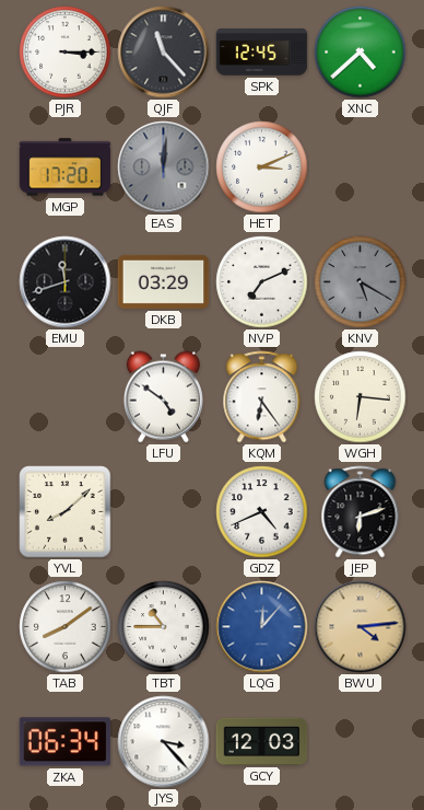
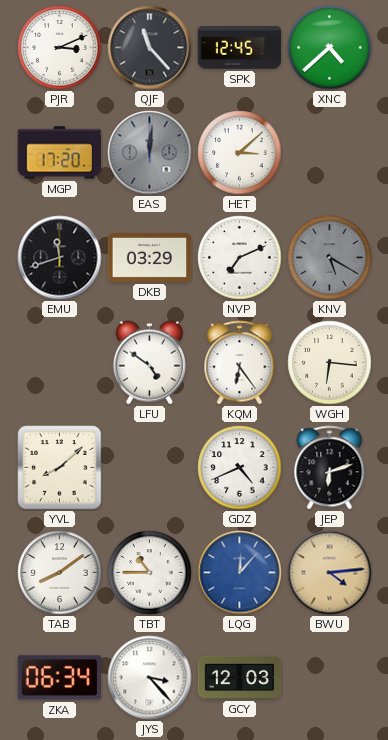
PJR: 3:15 -> 3:11 (60, 48)
HET: 3:11 -> 3:08 (240, 153)
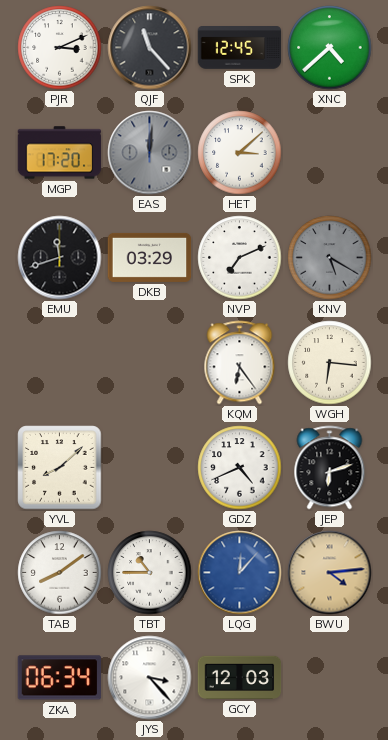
LFU: 4:51 -> none (149, 363)
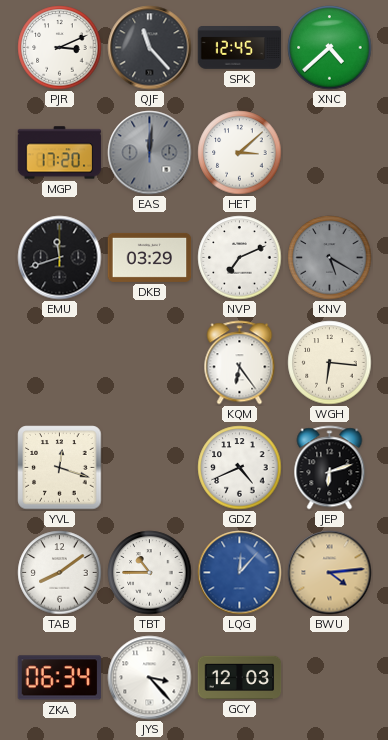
YVL: 8:08 -> 12:18 (60, 468)
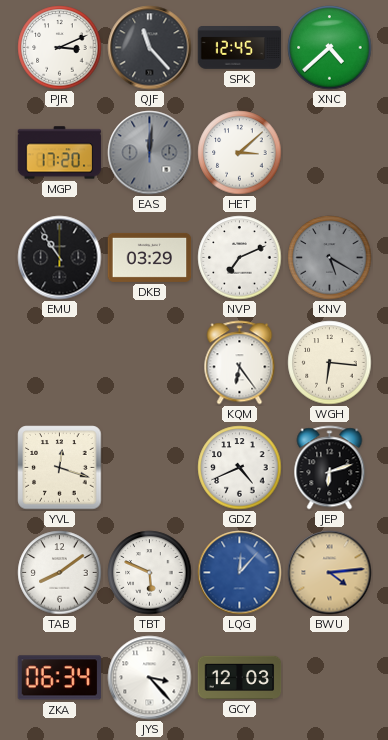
EMU: 11:42 -> 10:54 (60, 258)
TBT: 10:45 -> 5:49 (150, 573)
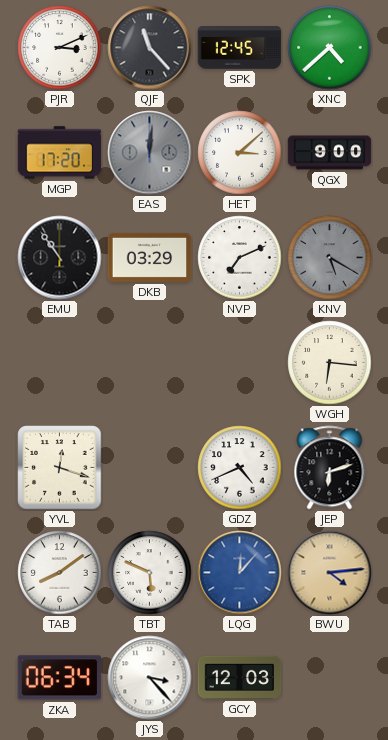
QGX: none -> 9:00 (330, 153)
KQM: 6:24 -> none (240, 363)
